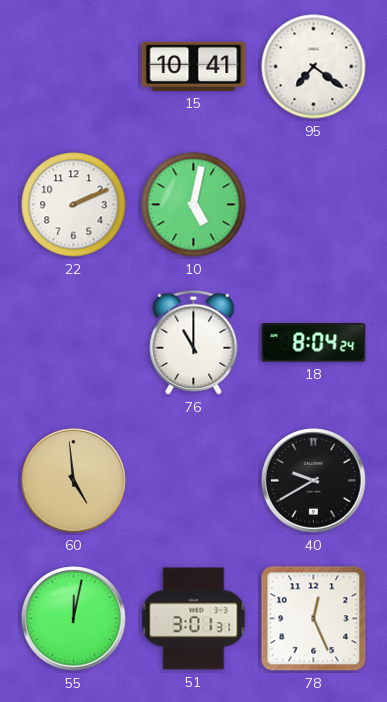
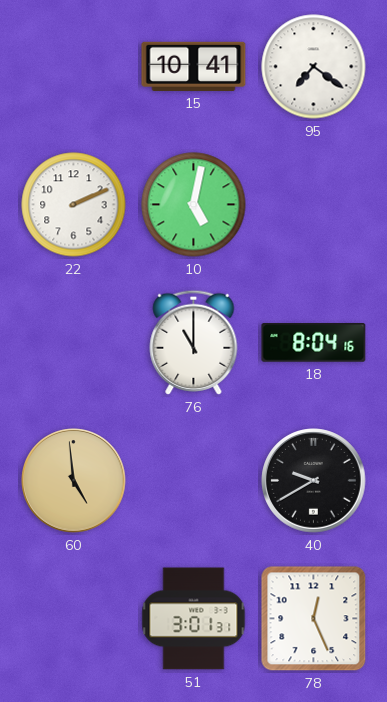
18: 8:04:24 -> 8:04:16 (314, 343)
55: 12:02 -> none (74, 619)
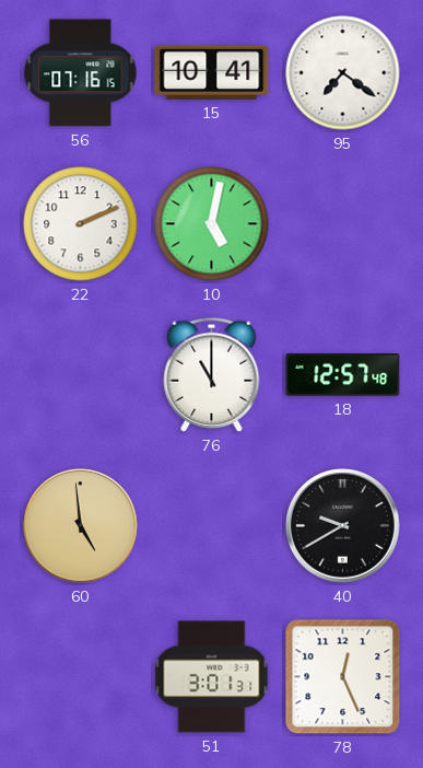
56: none -> 07:16 (81, 73)
18: 8:04 -> 12:57 (343, 375)
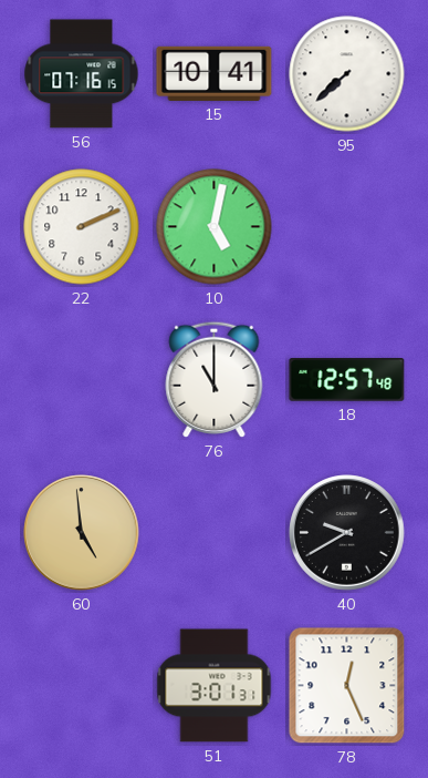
95: 7:21 -> 7:38 (347, 74)
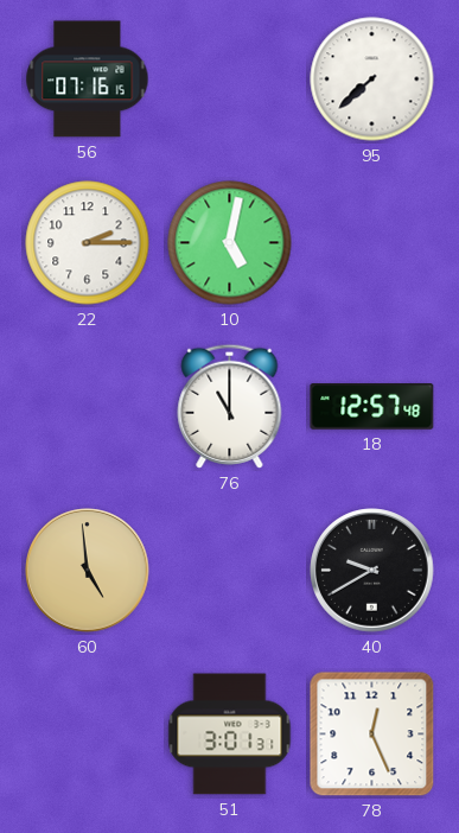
15: 10:41 -> none (215, 73)
22: 2:11 -> 2:15 (88, 243)
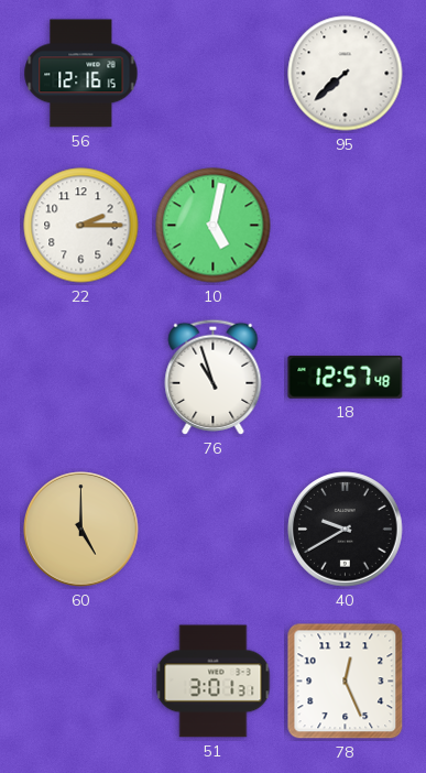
56: 07:16 -> 12:16 (81, 74)
76: 11:00 -> 10:57 (214, 377)
60: 4:59 -> 5:00 (81, 530)
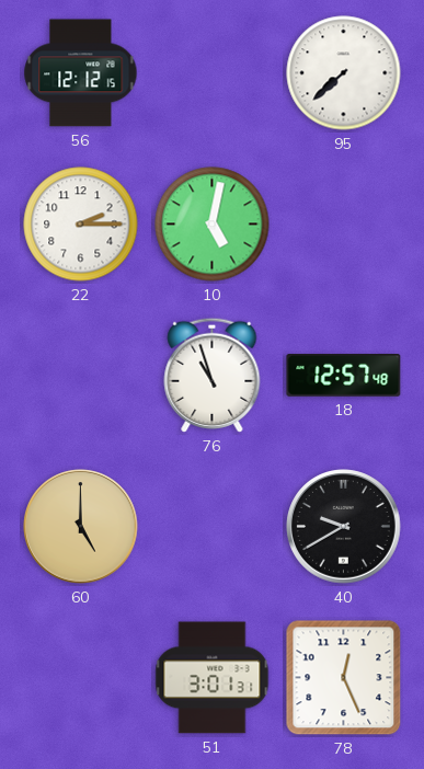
56: 12:16 -> 12:12 (81, 73)
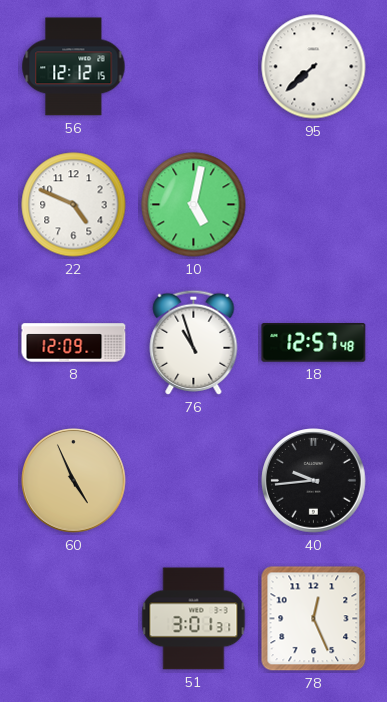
22: 2:15 -> 4:49 (74, 205)
8: none -> 12:09 (74, 343)
60: 5:00 -> 4:56 (74, 481)
40: 9:40 -> 9:44 (314, 481)
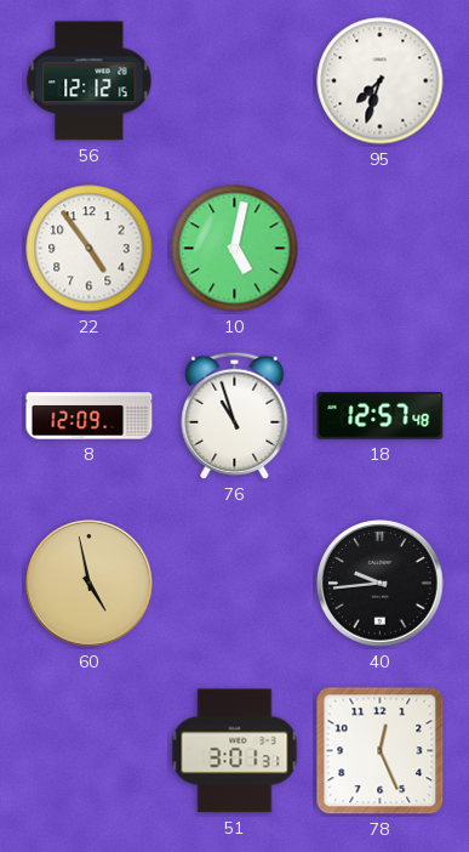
95: 7:38 -> 7:33 (381, 81)
22: 4:49 -> 4:54 (90, 249)
60: 4:56 -> 4:58 (90, 584)
